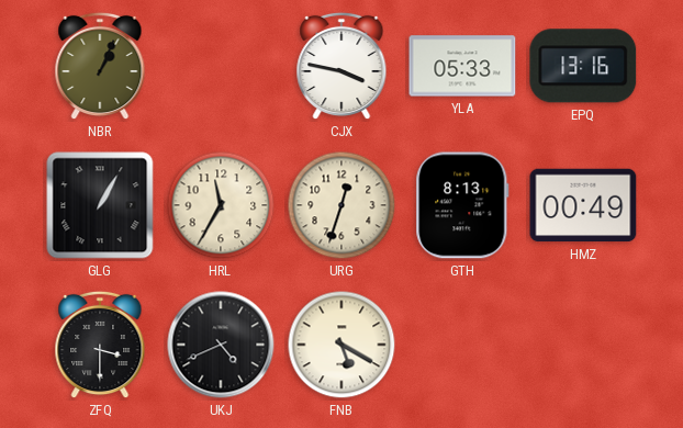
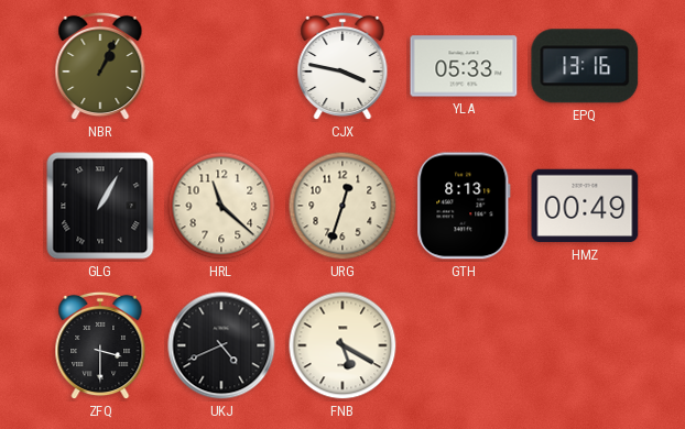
HRL: 11:35 -> 11:22 (221, 206)
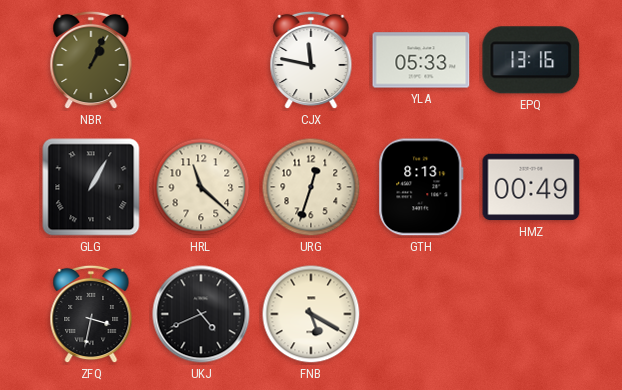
CJX: 3:47 -> 11:47 (311, 60)
ZFQ: 3:30 -> 3:32 (91, 314)
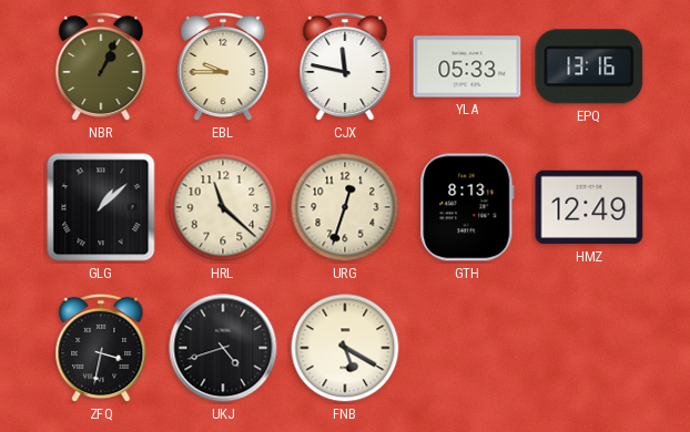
EBL: none -> 9:45 (223, 66)
GLG: 1:05 -> 1:08 (101, 207)
HMZ: 00:49 -> 12:49 (589, 207)
UKJ: 4:41 -> 4:42 (223, 348)
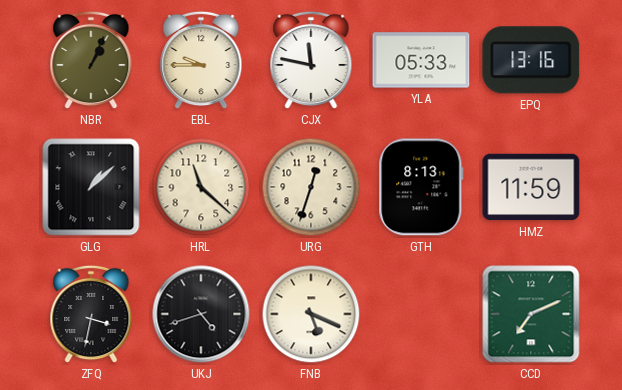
HMZ: 12:49 -> 11:59 (531, 187)
FNB: 5:20 -> 5:19 (311, 314)
CCD: none -> 7:11 (531, 314)
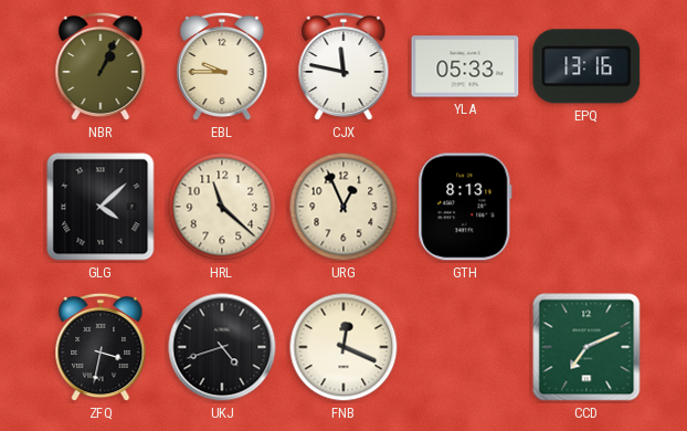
GLG: 1:08 -> 4:08 (101, 207)
URG: 12:33 -> 12:56 (343, 207)
HMZ: 11:59 -> none (531, 187)
FNB: 5:19 -> 12:19 (343, 347)
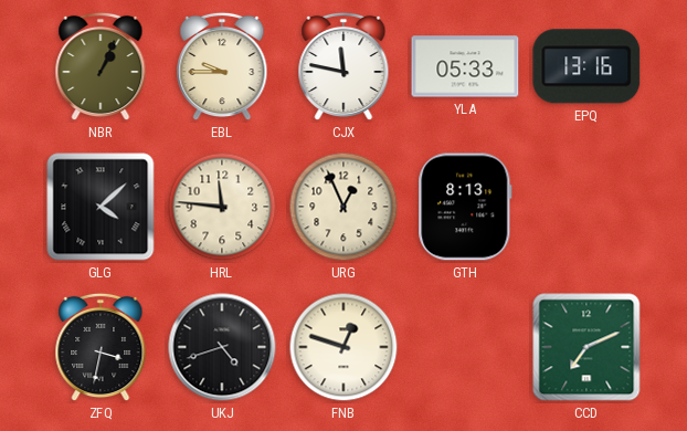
HRL: 11:22 -> 11:46 (222, 207)
FNB: 12:19 -> 12:48 (343, 347)
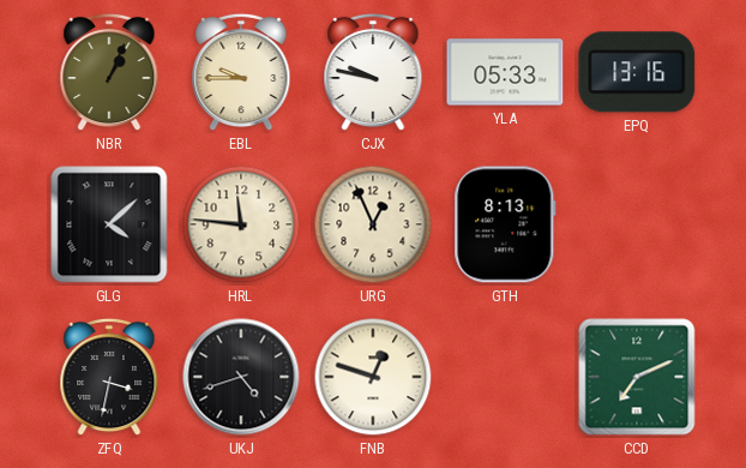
CJX: 11:47 -> 9:47 (373, 72)
